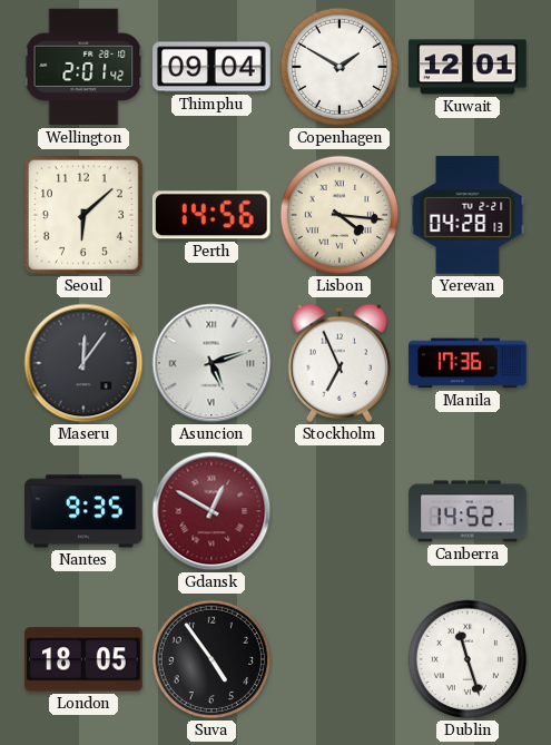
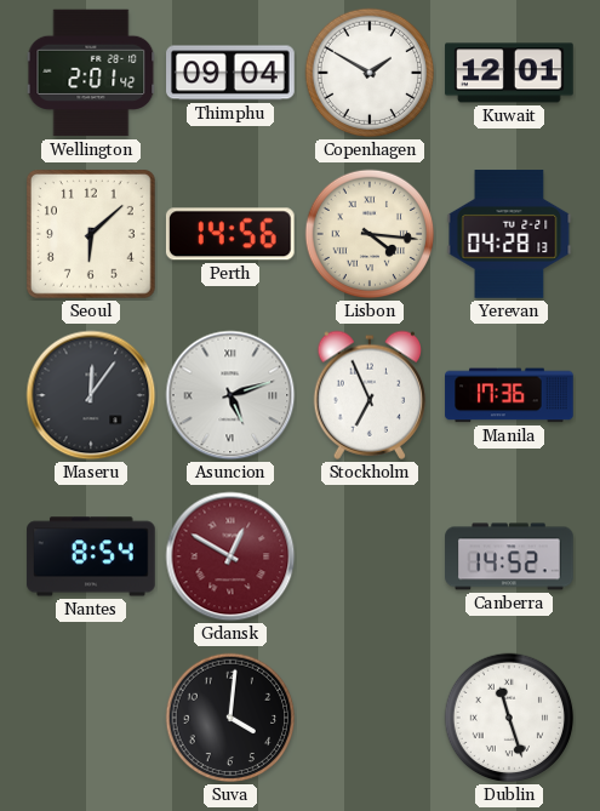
Nantes: 9:35 -> 8:54 (91, 556)
London: 18:05 -> none (83, 659)
Suva: 4:54 -> 4:01 (230, 718)
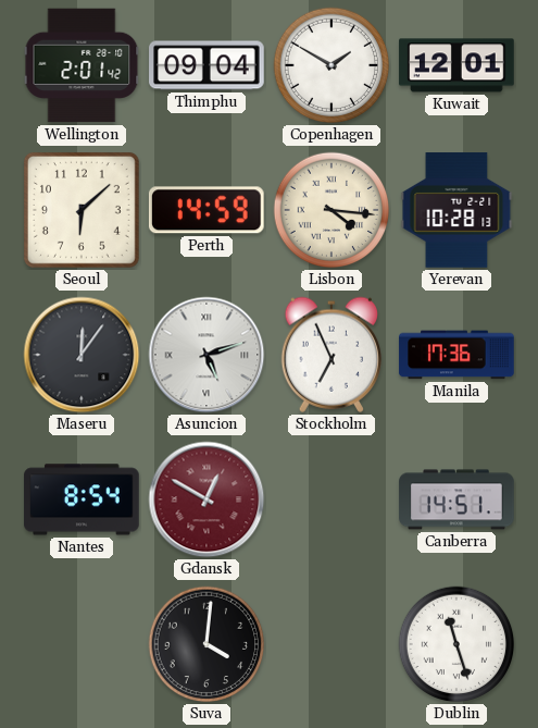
Perth: 14:56 -> 14:59 (207, 210)
Yerevan: 04:28 -> 10:28 (456, 210)
Canberra: 14:52 -> 14:51 (456, 499)
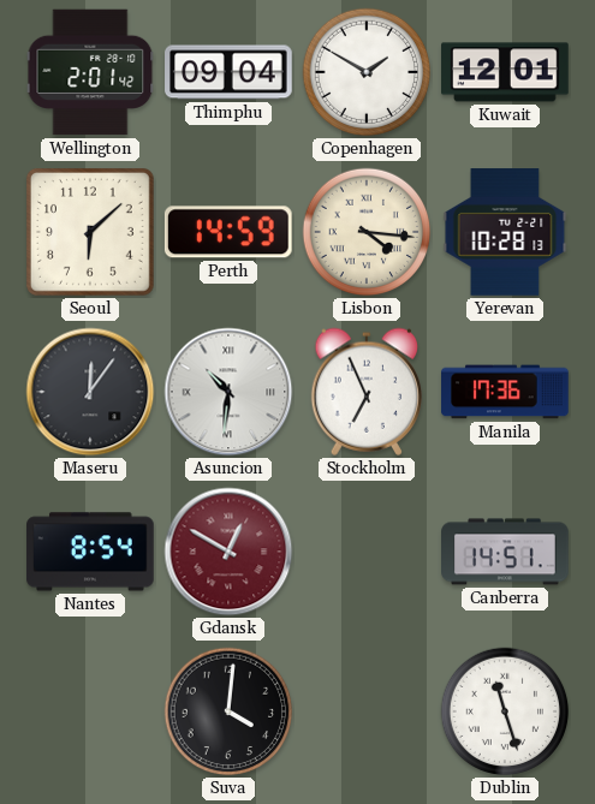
Asuncion: 5:12 -> 10:31 (228, 392)
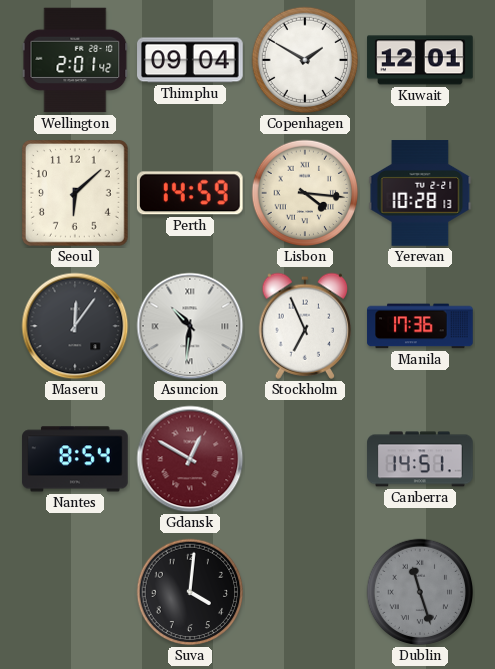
Dublin dial: white -> grey (420, 592)
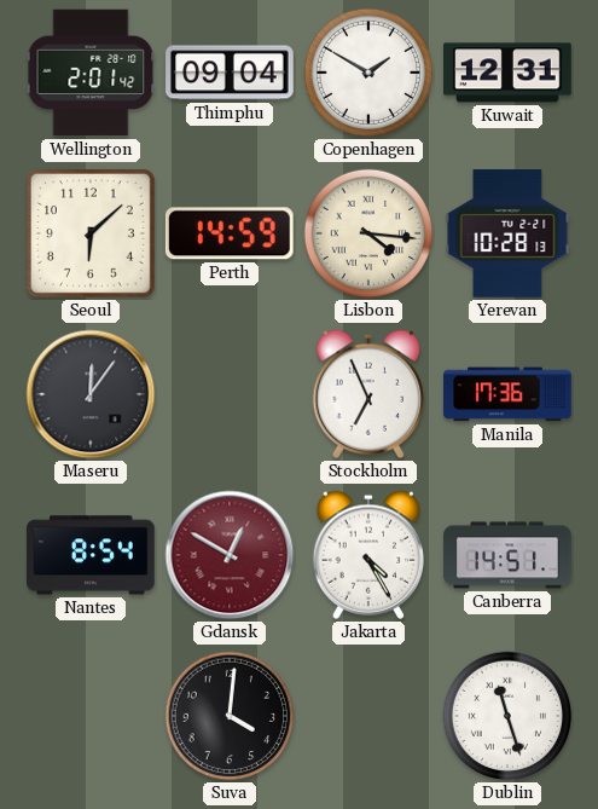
Kuwait: 12:01 -> 12:31 (507, 73)
Asuncion: 10:31 -> none (190, 326)
Jakarta: none -> 4:25 (367, 555)
Dublin dial: grey -> white (507, 716)
